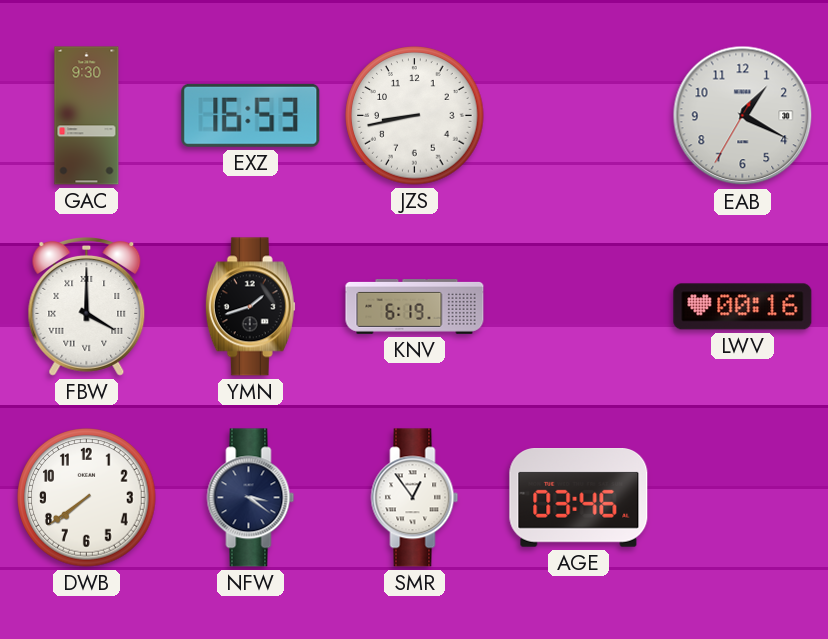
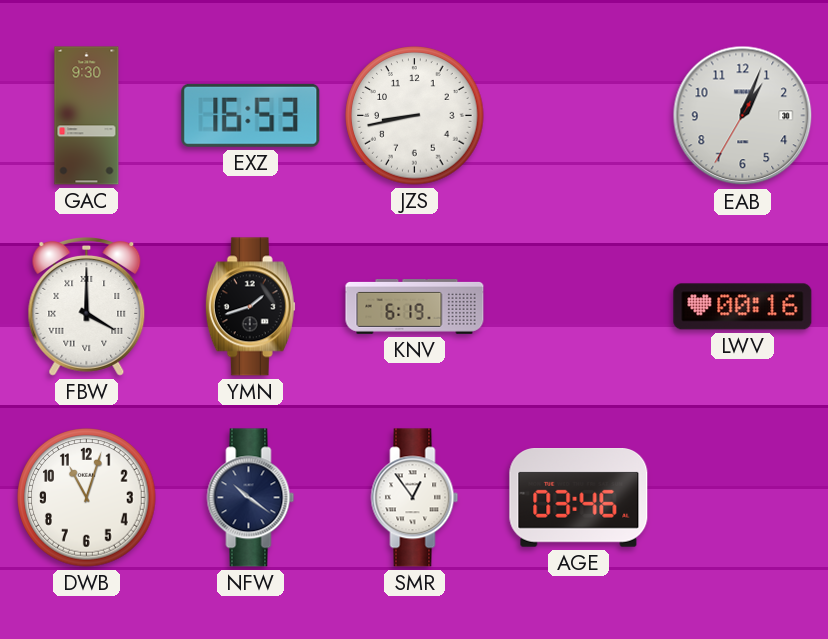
EAB: 1:19 -> 1:03 (743, 116)
DWB: 7:39 -> 11:03 (87, 498)
NFW: 3:21 -> 10:21 (251, 498)
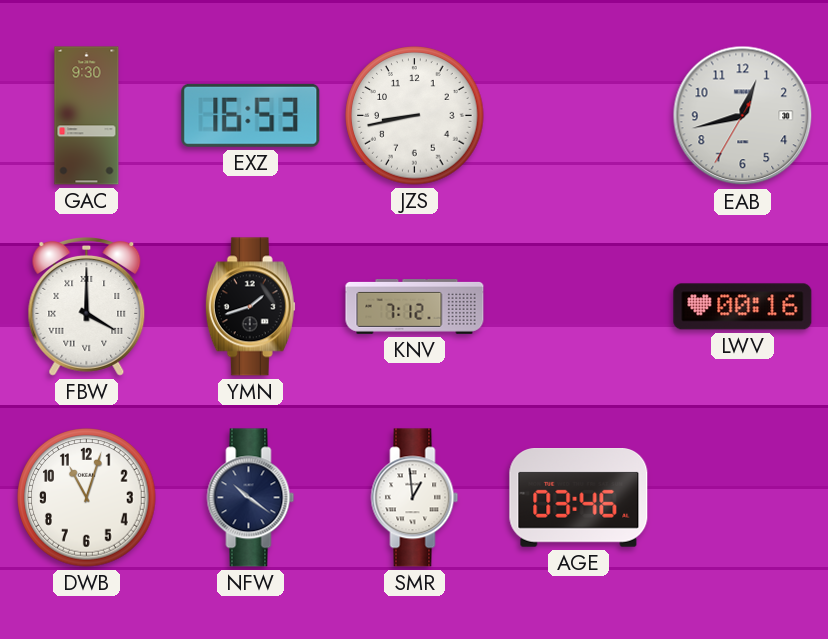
EAB: 1:03 -> 12:42 (743, 116)
KNV: 6:19 -> 7:12 (415, 307)
SMR: 12:54 -> 12:59 (415, 498)
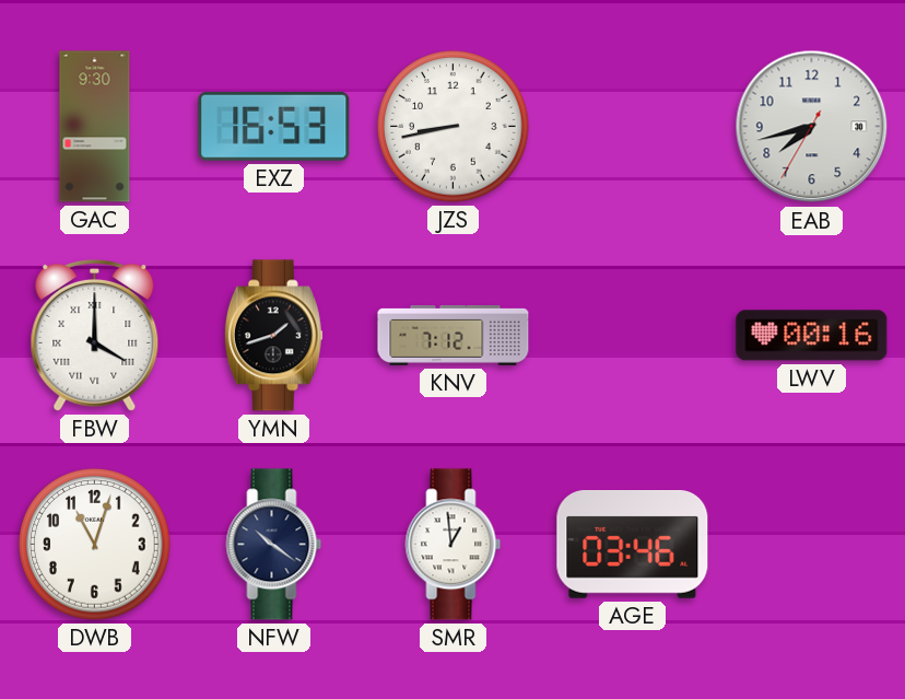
EAB: 12:42 -> 7:42 (812, 127)
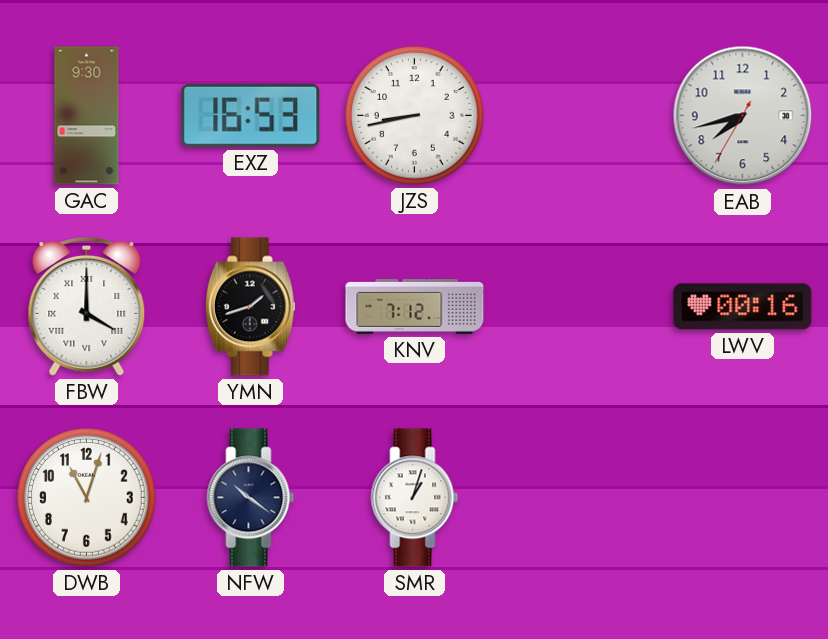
SMR: 12:59 -> 1:03 (415, 498)
AGE: 03:46 -> none (633, 545)
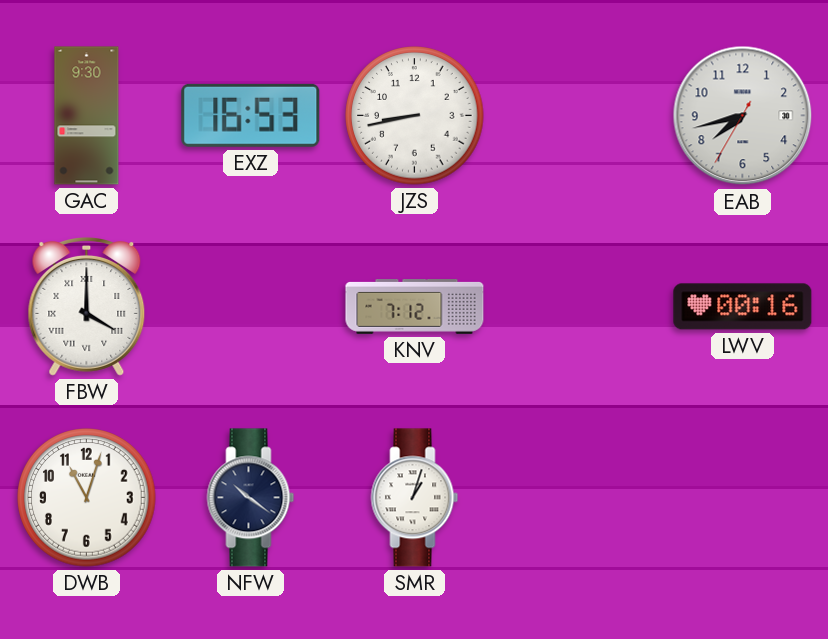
YMN: 1:42 -> none (250, 307)
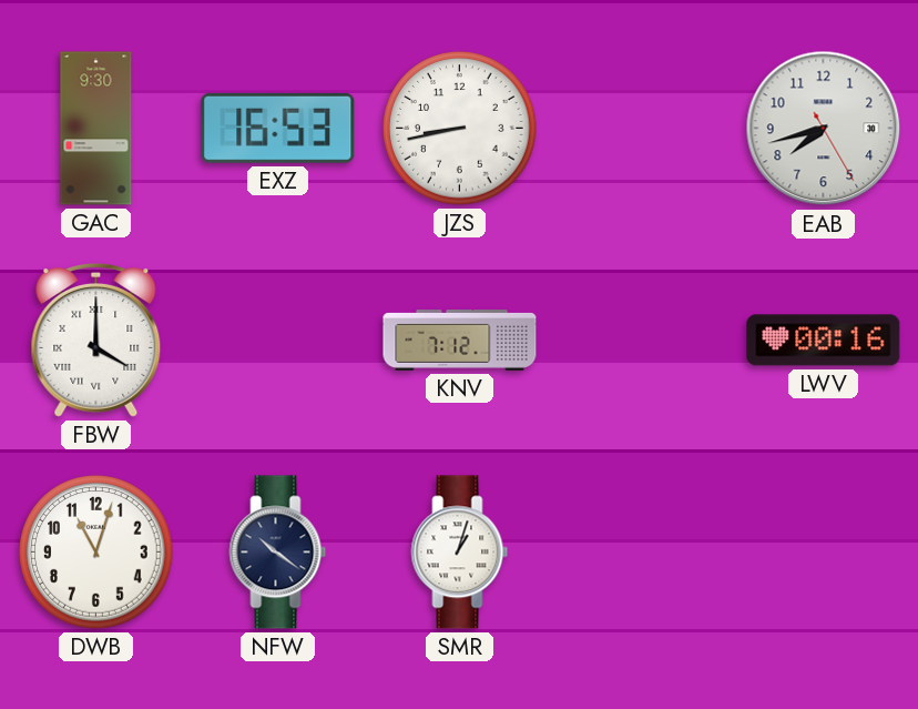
EAB: 7:42:35 -> 7:42:25 (824, 129)
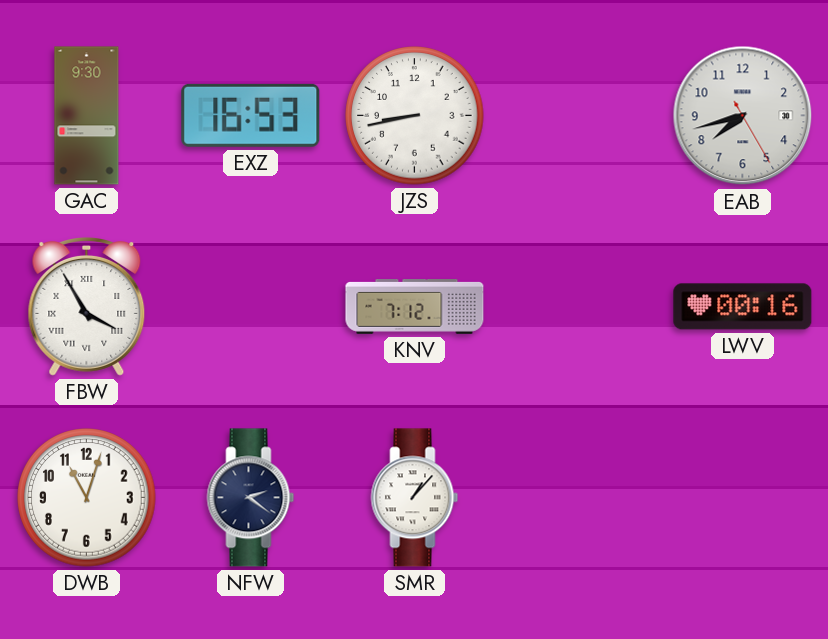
FBW: 4:00 -> 3:55 (87, 307)
NFW: 10:21 -> 2:21 (251, 498)
SMR: 1:03 -> 1:07 (415, 498)
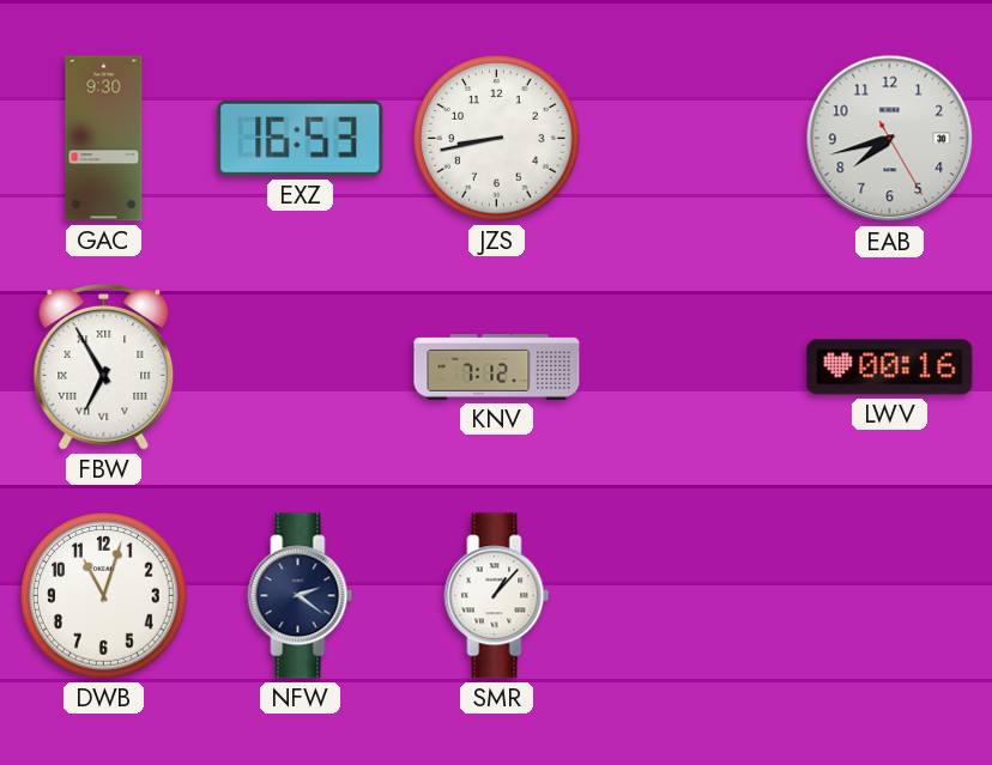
FBW: 3:55 -> 6:55 (104, 368)
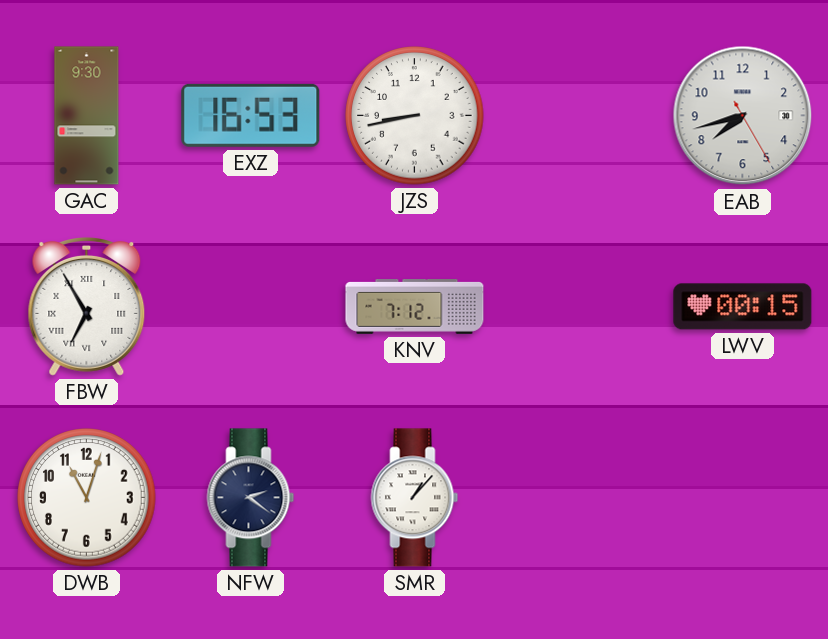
LWV: 00:16 -> 00:15 (743, 307)
